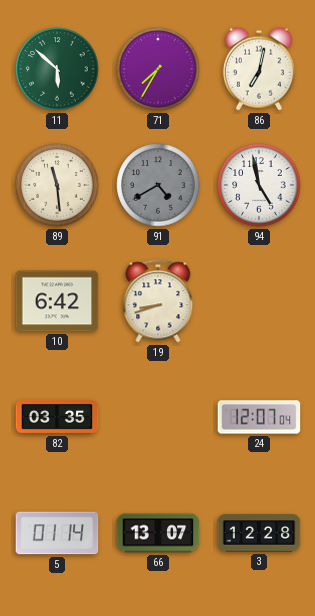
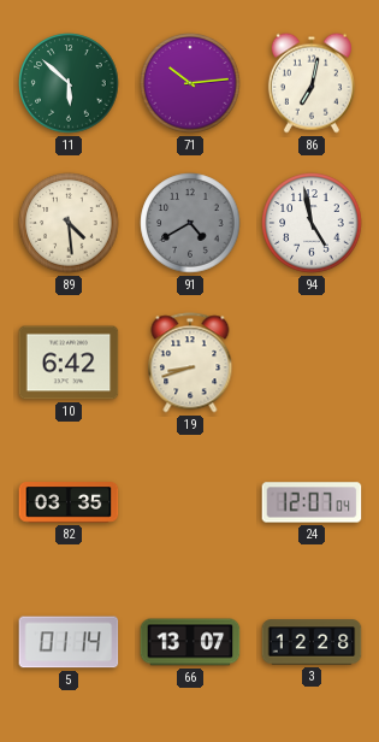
71: 7:35 -> 10:14 (190, 83)
89: 11:29 -> 4:29 (69, 223)
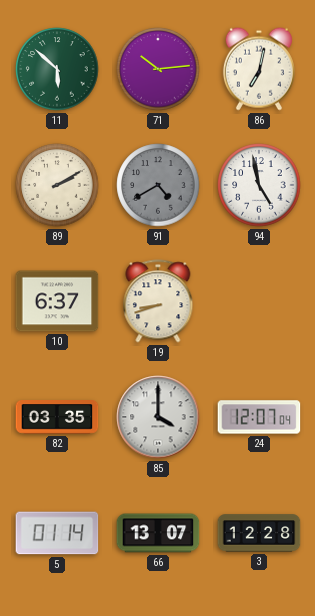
89: 4:29 -> 2:10 (57, 185)
10: 6:42 -> 6:37 (57, 301)
85: none -> 4:00 (158, 417)
